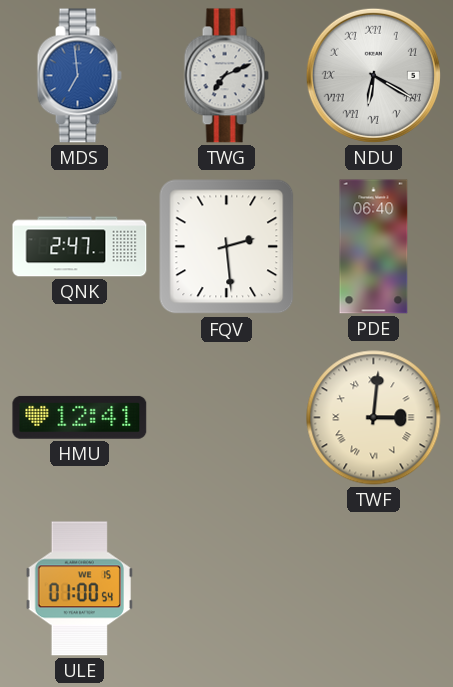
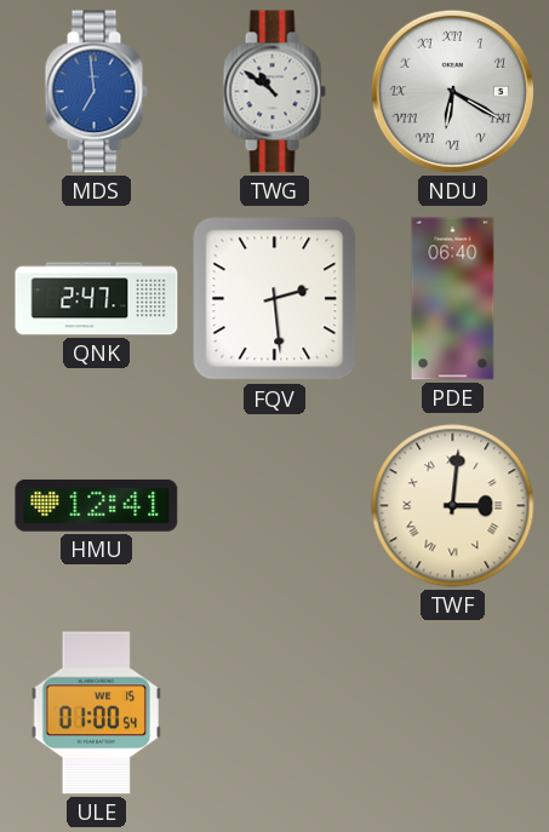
TWG: 7:11 -> 10:51 (274, 92)
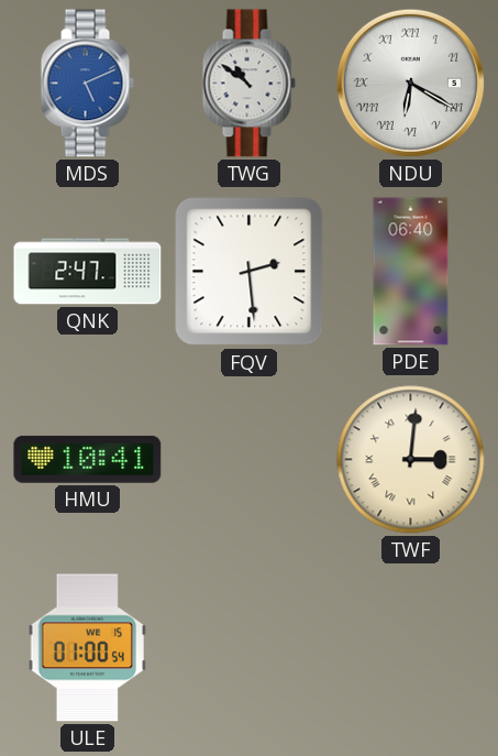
MDS: 6:59 -> 5:11 (87, 84)
HMU: 12:41 -> 10:41 (88, 459)
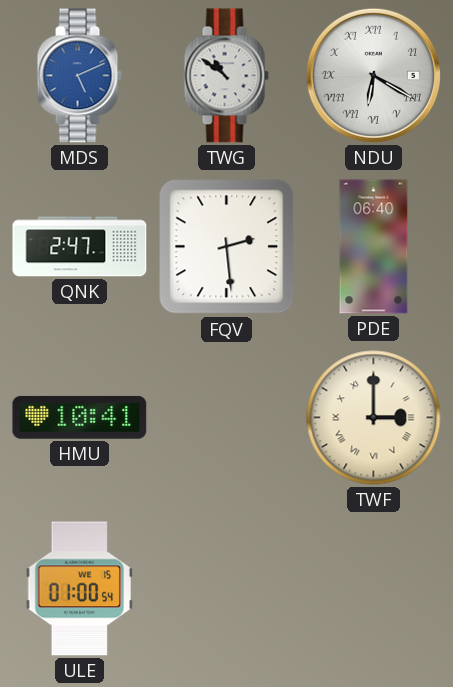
TWF: 3:01 -> 3:00 (374, 418)
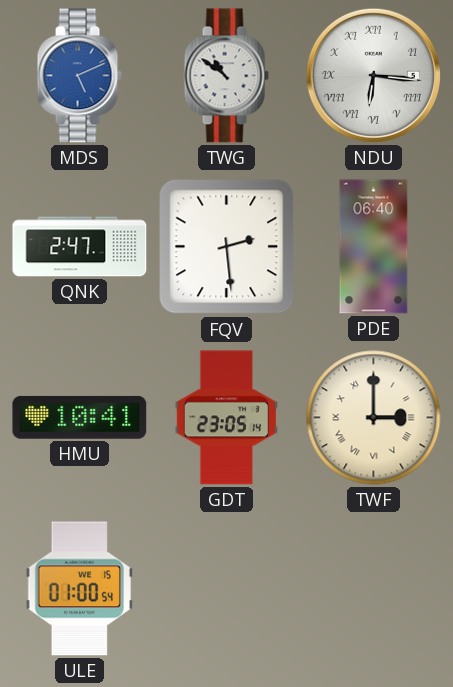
NDU: 6:20 -> 6:16 (373, 75)
GDT: none -> 23:05 (226, 418)
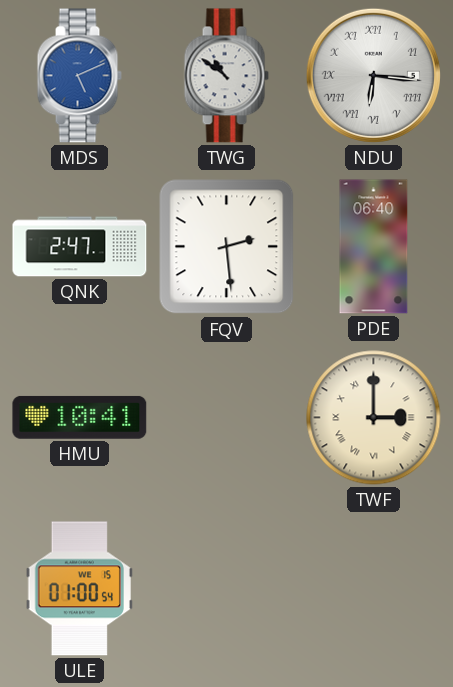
GDT: 23:05 -> none (226, 418)
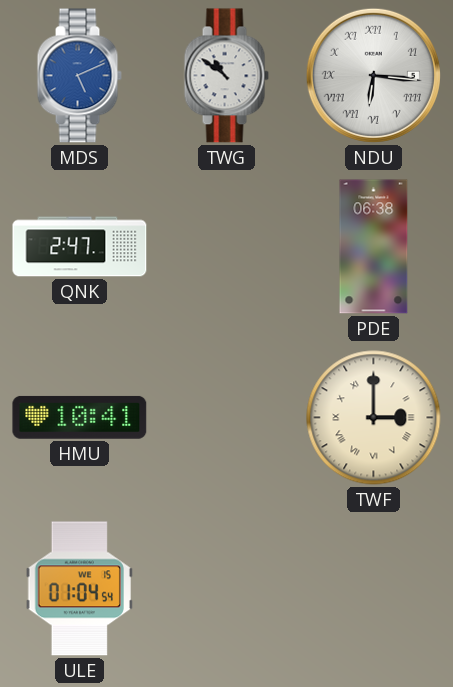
FQV: 2:29 -> none (227, 247)
PDE: 06:40 -> 06:38 (374, 247)
ULE: 01:00 -> 01:04 (79, 589)
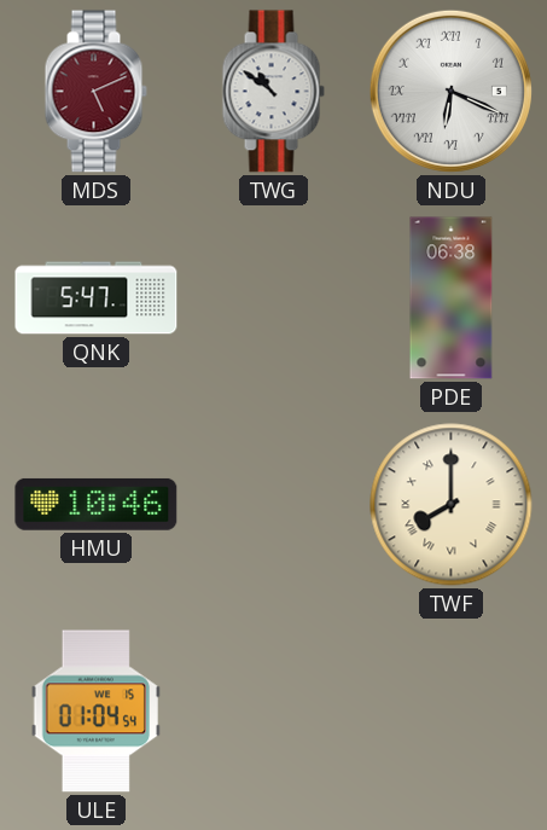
MDS dial: blue -> burgundy (95, 92)
NDU: 6:16 -> 6:19 (450, 91)
QNK: 2:47 -> 5:47 (97, 298)
HMU: 10:41 -> 10:46 (97, 504)
TWF: 3:00 -> 8:00 (452, 505)
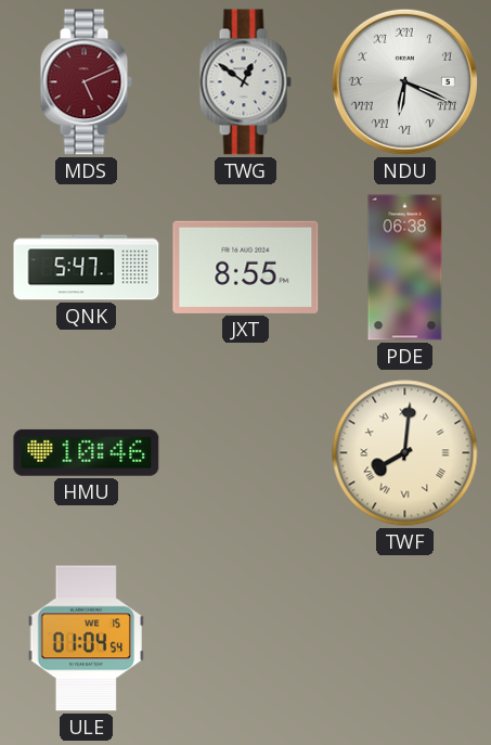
TWG: 10:51 -> 12:51 (245, 82)
JXT: none -> 8:55 (246, 267)
TWF: 8:00 -> 8:01 (405, 453)
